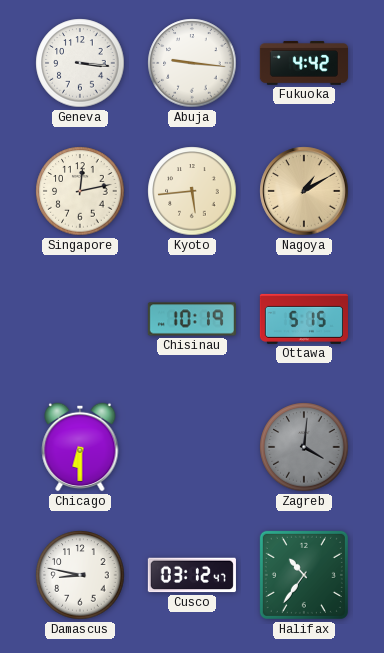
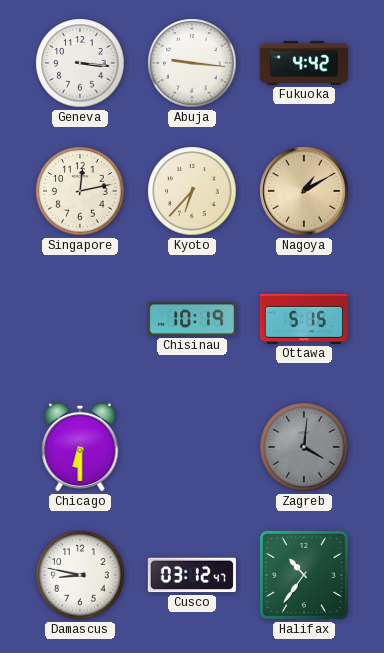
Kyoto: 5:44 -> 6:37 (192, 191)
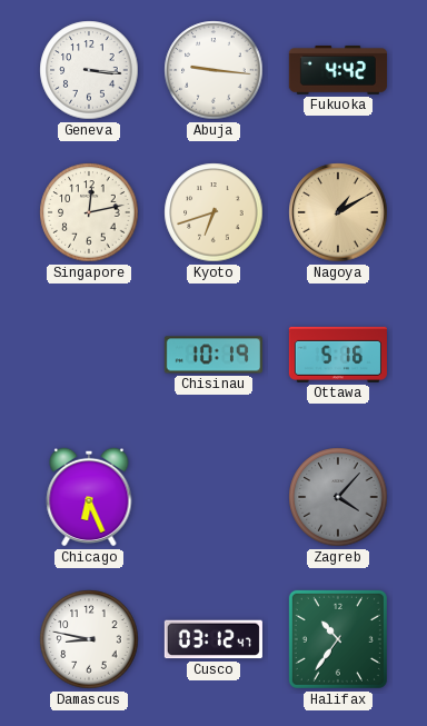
Kyoto: 6:37 -> 6:42 (213, 212)
Ottawa: 5:15 -> 5:16 (338, 355)
Chicago: 6:30 -> 6:26 (89, 497)
Zagreb: 4:01 -> 4:07 (338, 497)
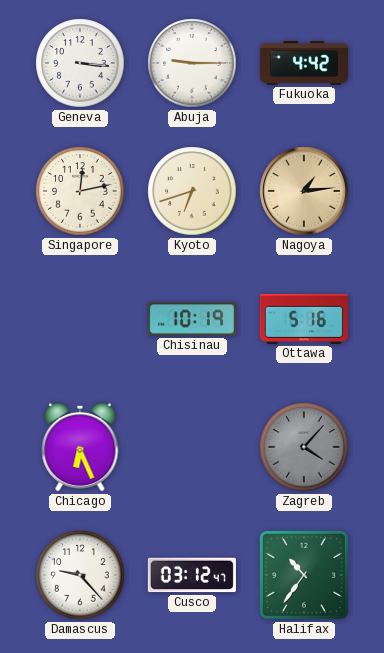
Abuja: 9:16 -> 9:15 (192, 63)
Nagoya: 1:10 -> 1:14 (304, 191)
Damascus: 8:47 -> 9:23 (80, 575)
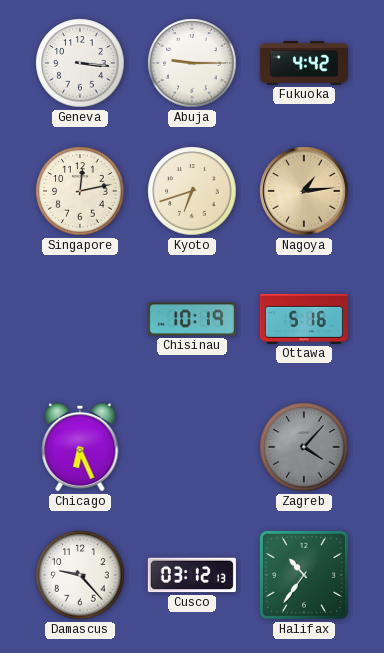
Cusco: 03:12:47 -> 03:12:13 (192, 575)
